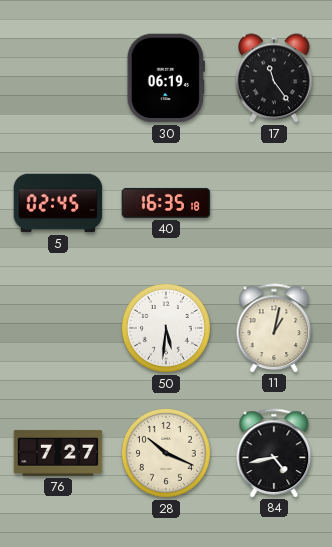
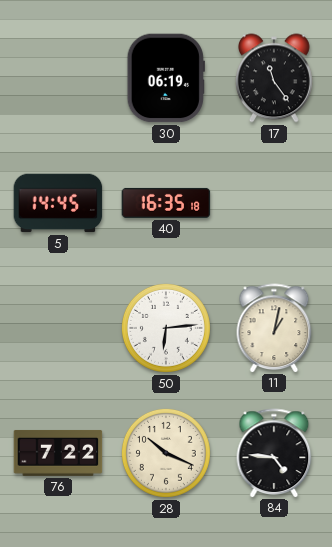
5: 02:45 -> 14:45 (58, 203)
50: 5:31 -> 6:14 (166, 328)
76: 7:27 -> 7:22 (58, 453)
84: 4:43 -> 4:46 (274, 453)
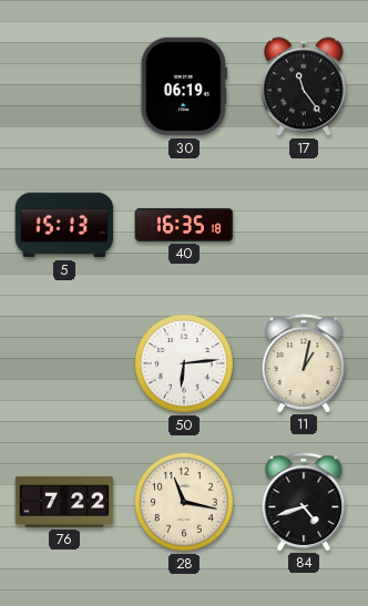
5: 14:45 -> 15:13 (64, 225)
28: 10:19 -> 11:17 (184, 502)
84: 4:46 -> 4:42 (304, 502)
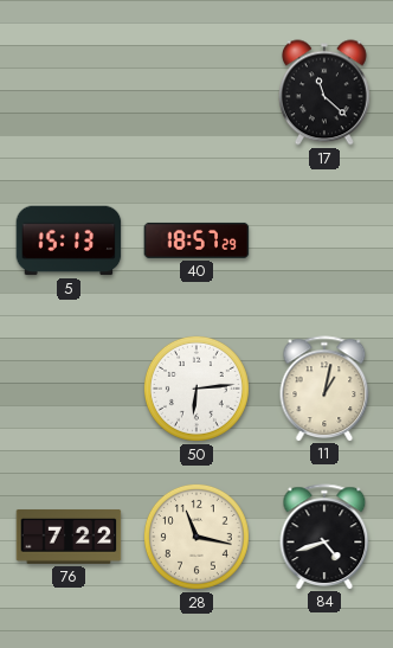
30: 06:19 -> none (184, 86)
17: 11:24 -> 11:22 (324, 92)
40: 16:35 -> 18:57 (196, 240)
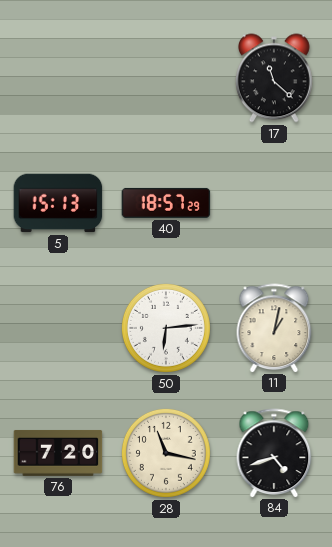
76: 7:22 -> 7:20 (58, 453)
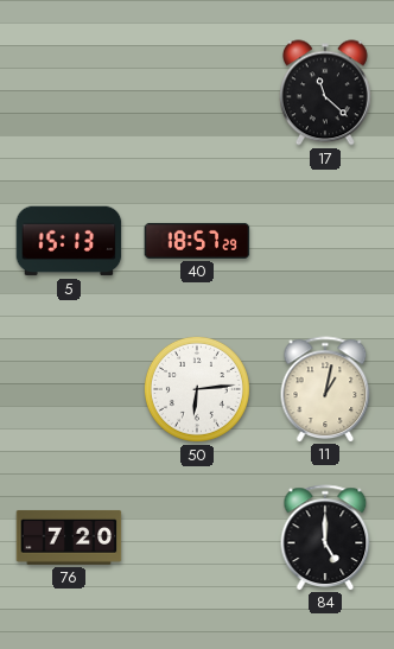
28: 11:17 -> none (166, 453)
84: 4:42 -> 5:00 (325, 537)
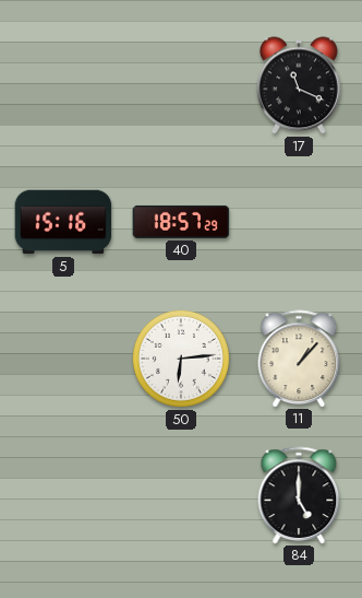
17: 11:22 -> 11:19 (299, 85)
5: 15:13 -> 15:16 (63, 222)
11: 1:02 -> 1:07 (299, 359)
76: 7:20 -> none (69, 537)
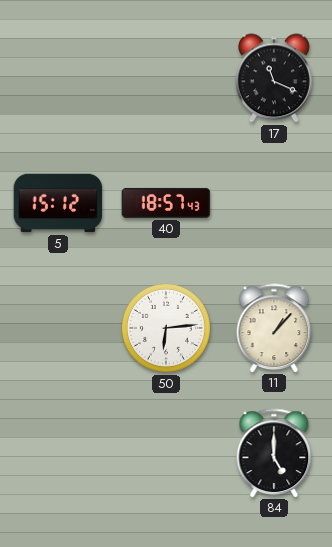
5: 15:16 -> 15:12 (58, 203)
40: 18:57:29 -> 18:57:43 (166, 203)
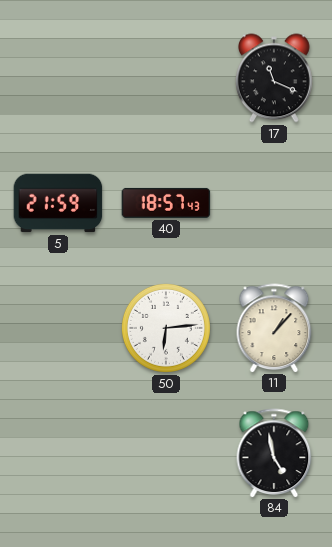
5: 15:12 -> 21:59 (58, 203)
84: 5:00 -> 4:58 (274, 453)
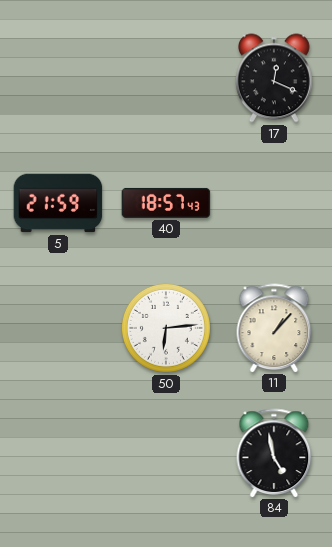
17: 11:19 -> 12:19 (274, 78)
